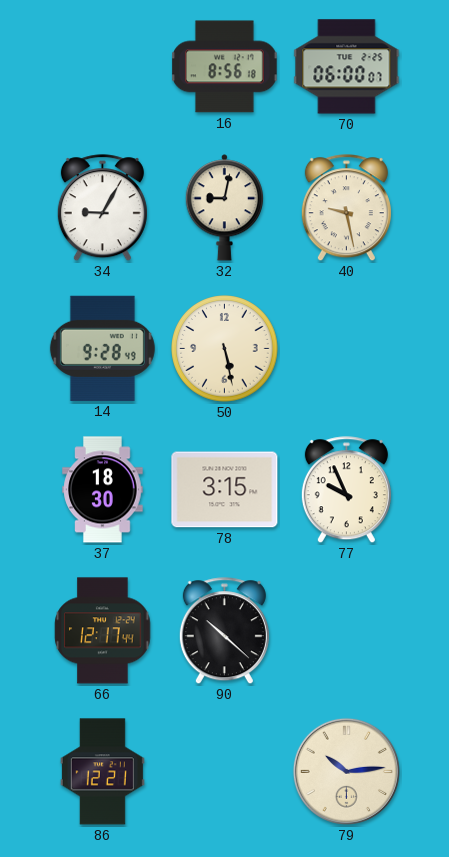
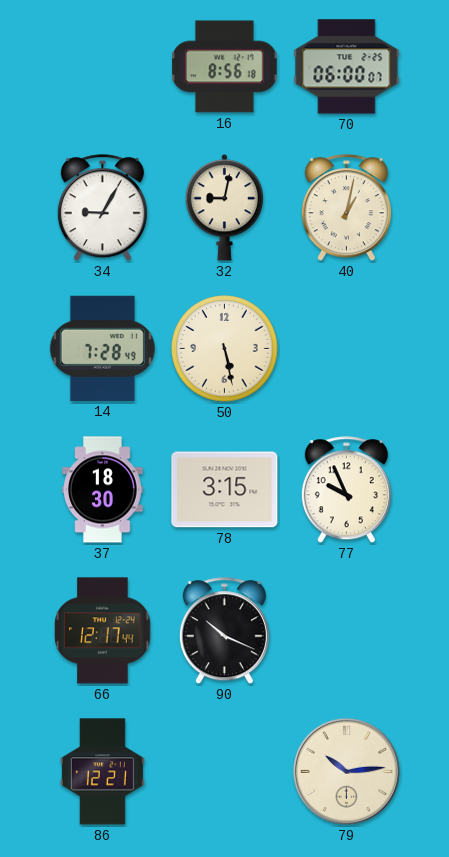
40: 9:28 -> 1:02 (346, 208)
14: 9:28 -> 7:28 (102, 348)
90: 10:22 -> 10:19 (224, 631)
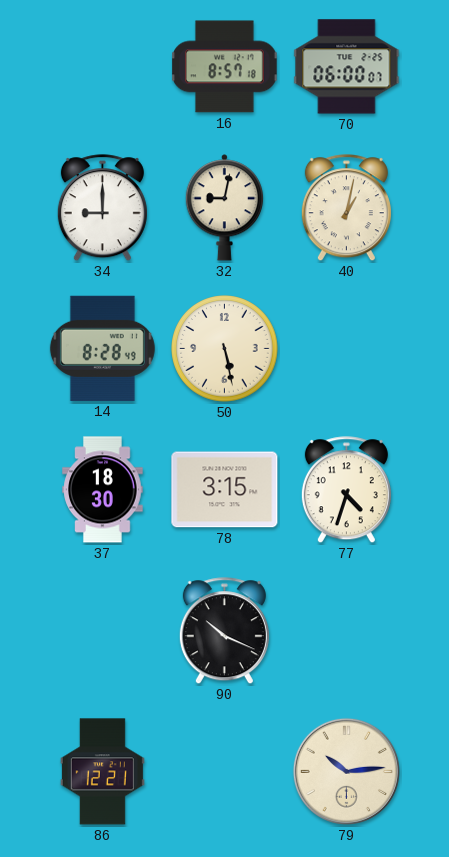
16: 8:56 -> 8:57 (225, 67)
34: 9:05 -> 9:00 (102, 208)
14: 7:28 -> 8:28 (102, 348)
77: 9:56 -> 4:33 (346, 490)
66: 12:17 -> none (103, 631)
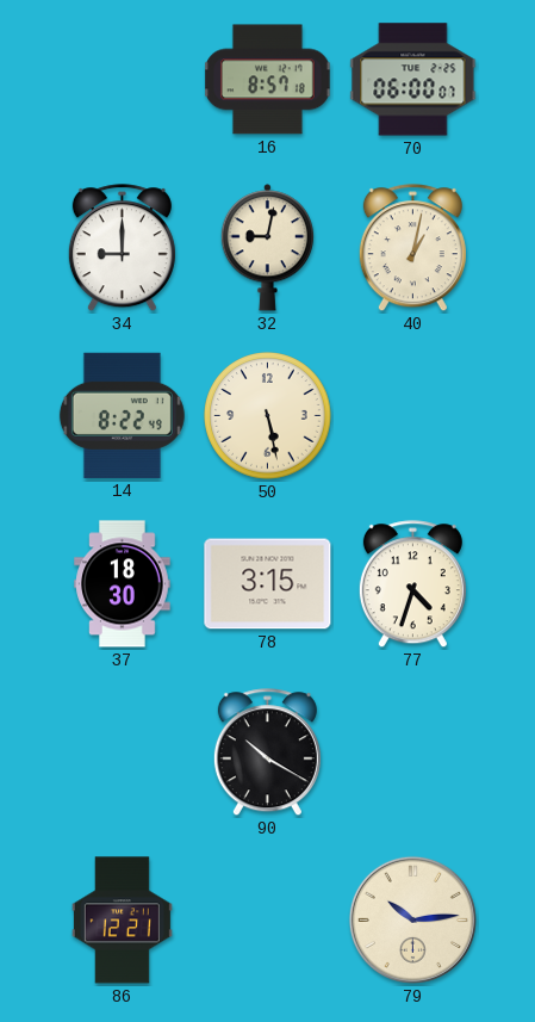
14: 8:28 -> 8:22 (122, 415)
90: 10:19 -> 10:20 (267, 752)
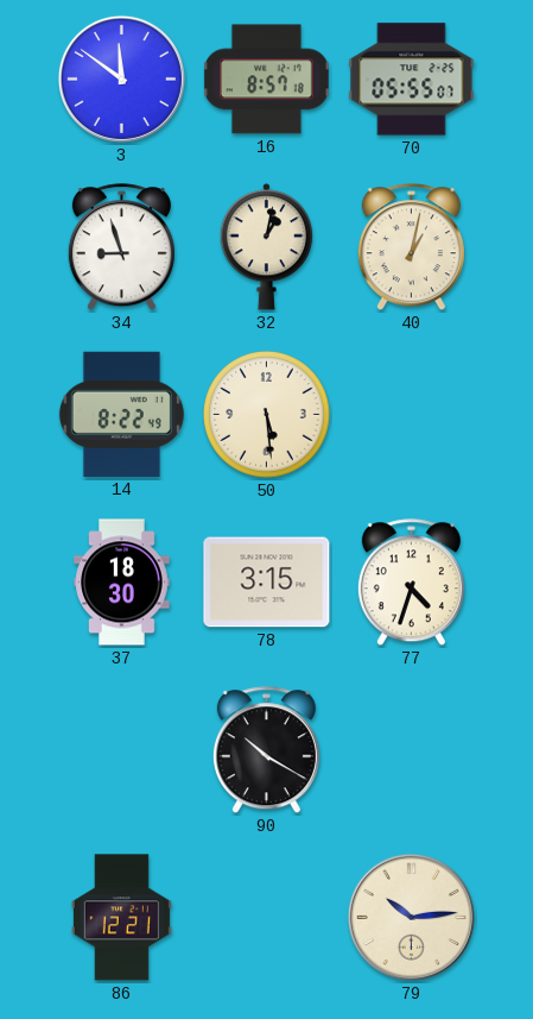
3: none -> 11:51 (121, 78)
70: 06:00 -> 05:55 (412, 80)
34: 9:00 -> 8:57 (121, 247)
32: 9:02 -> 1:02 (267, 247)
50: 5:28 -> 5:29 (267, 415)
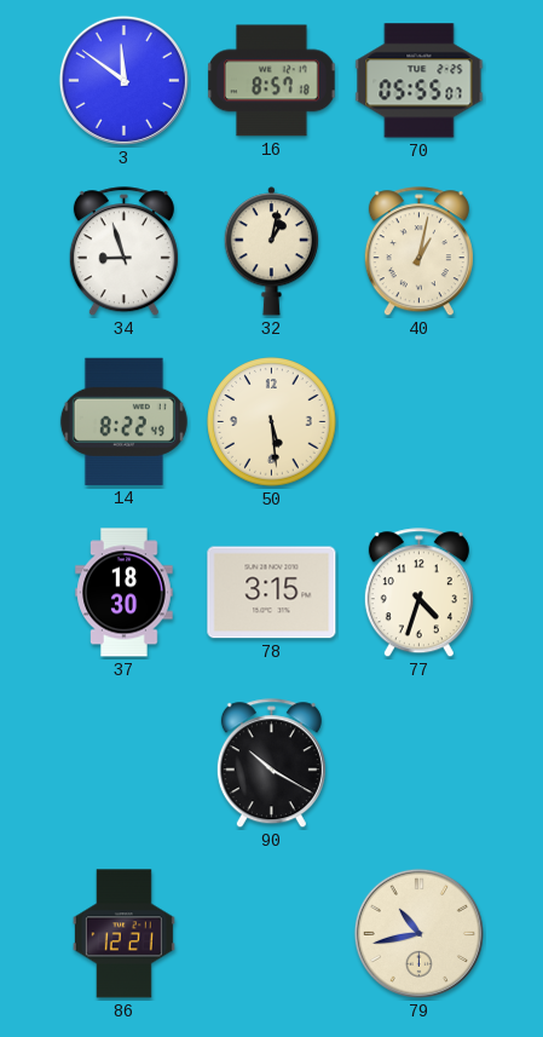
79: 10:14 -> 10:43 (418, 933)
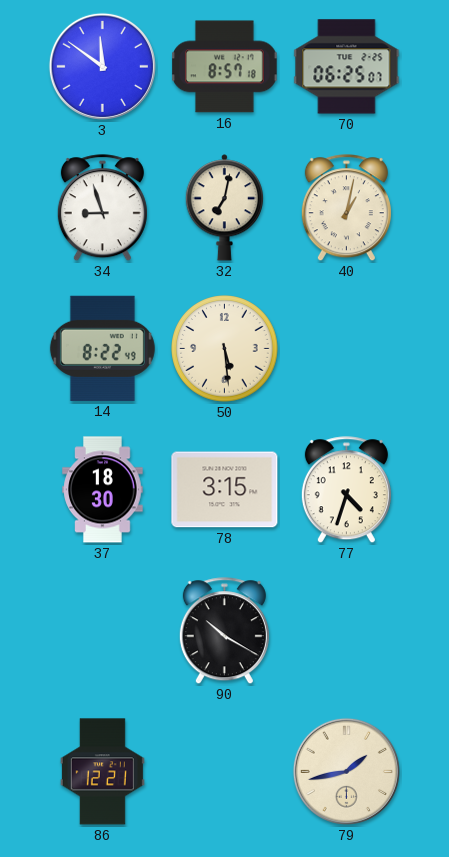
70: 05:55 -> 06:25 (347, 67)
32: 1:02 -> 7:02 (225, 208)
79: 10:43 -> 1:43 (346, 771)
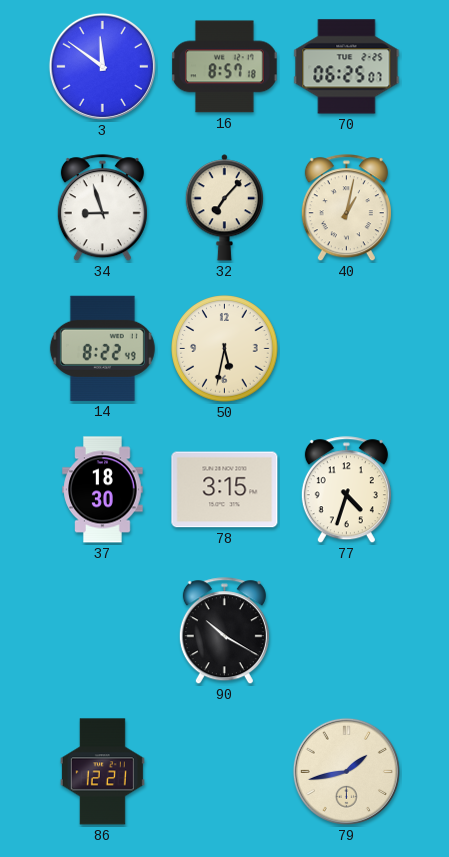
32: 7:02 -> 7:07 (225, 208)
50: 5:29 -> 5:32 (225, 349)
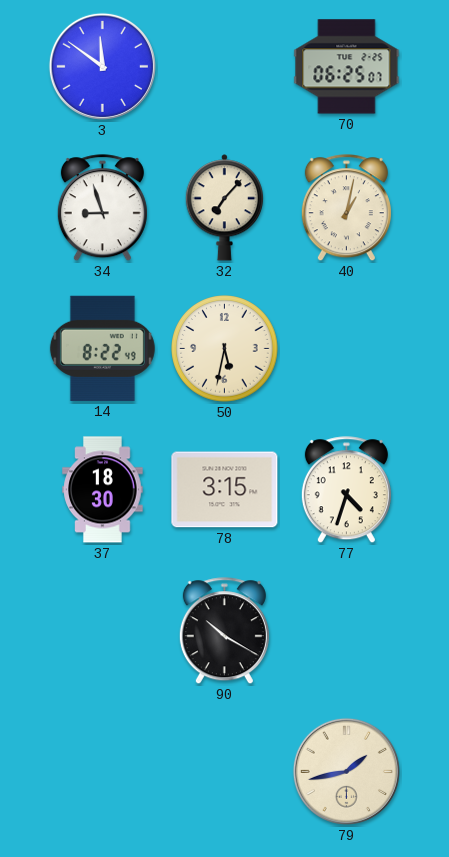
16: 8:57 -> none (225, 67)
86: 12:21 -> none (102, 772)
